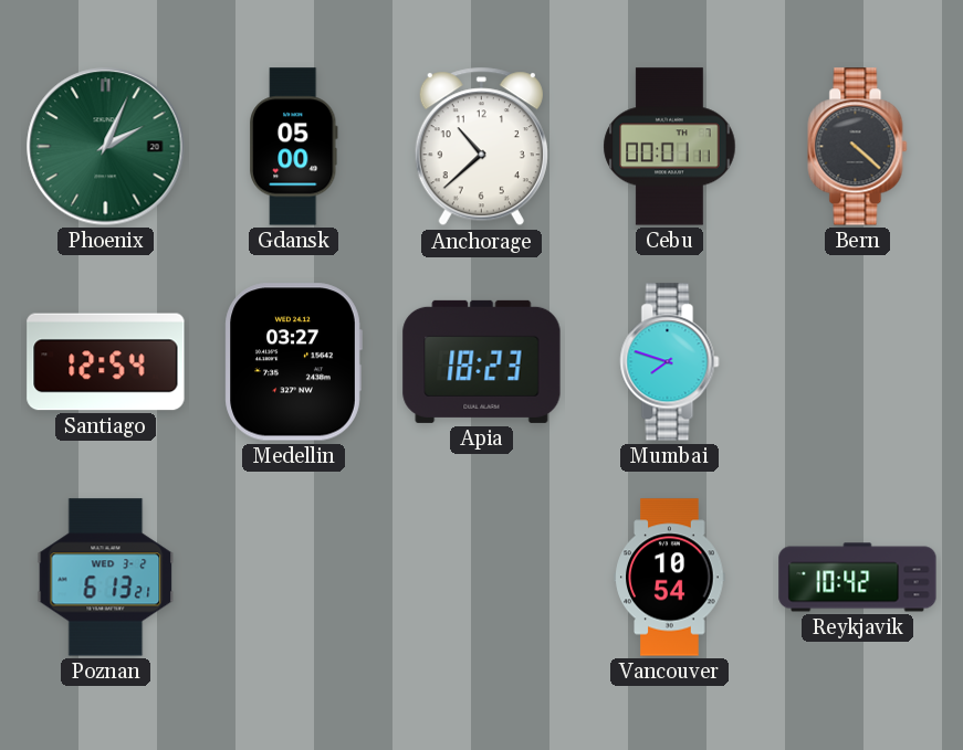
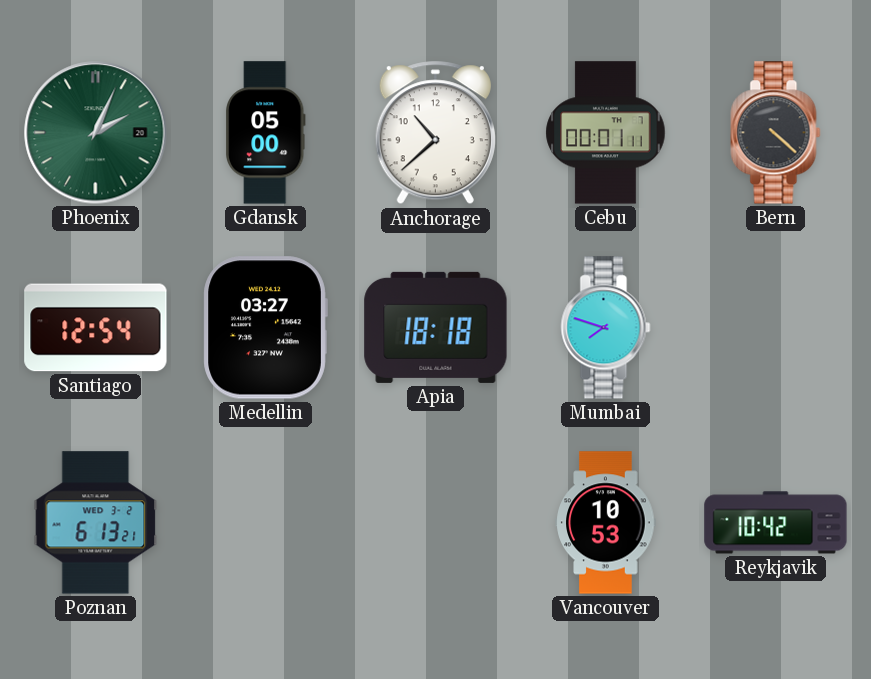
Apia: 18:23 -> 18:18 (436, 327)
Vancouver: 10:54 -> 10:53 (606, 523)
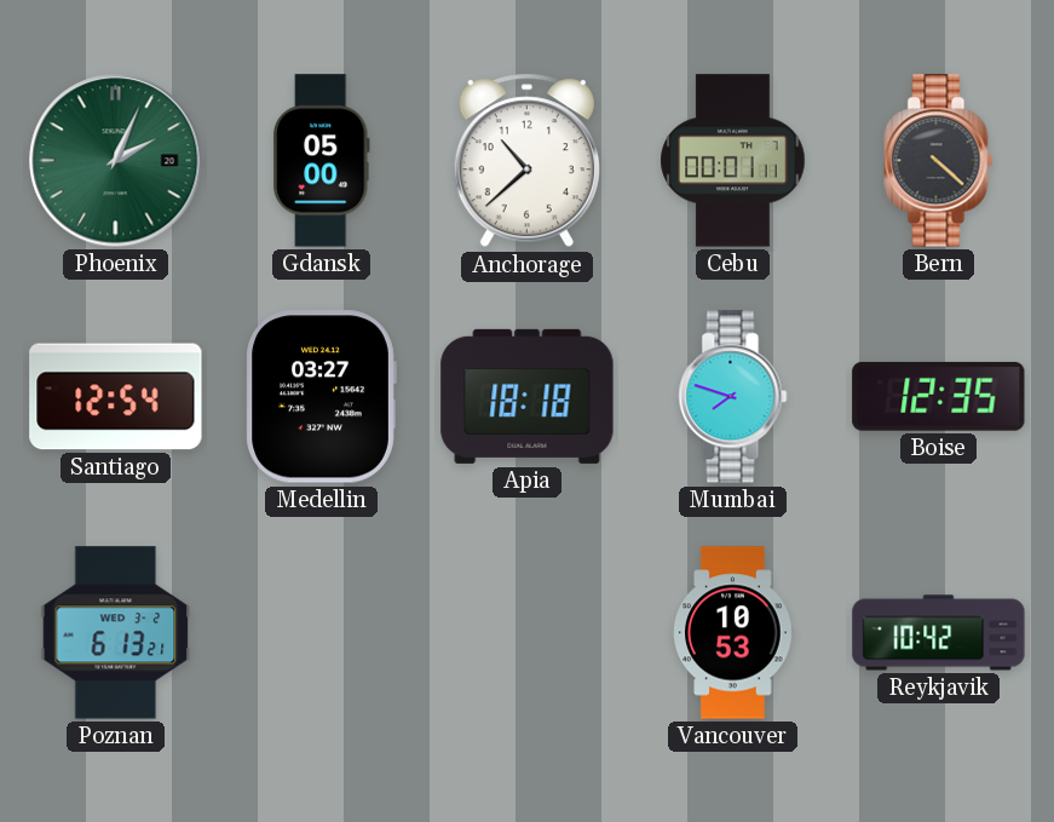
Boise: none -> 12:35 (939, 396)
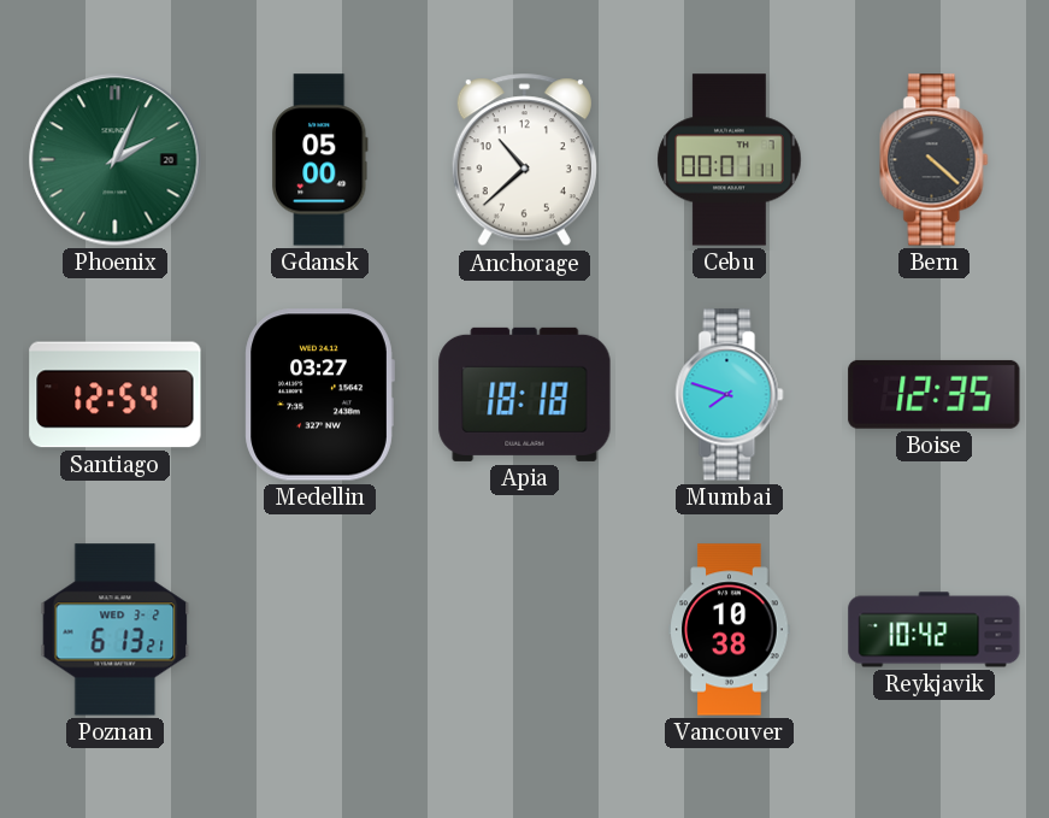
Vancouver: 10:53 -> 10:38 (730, 630)
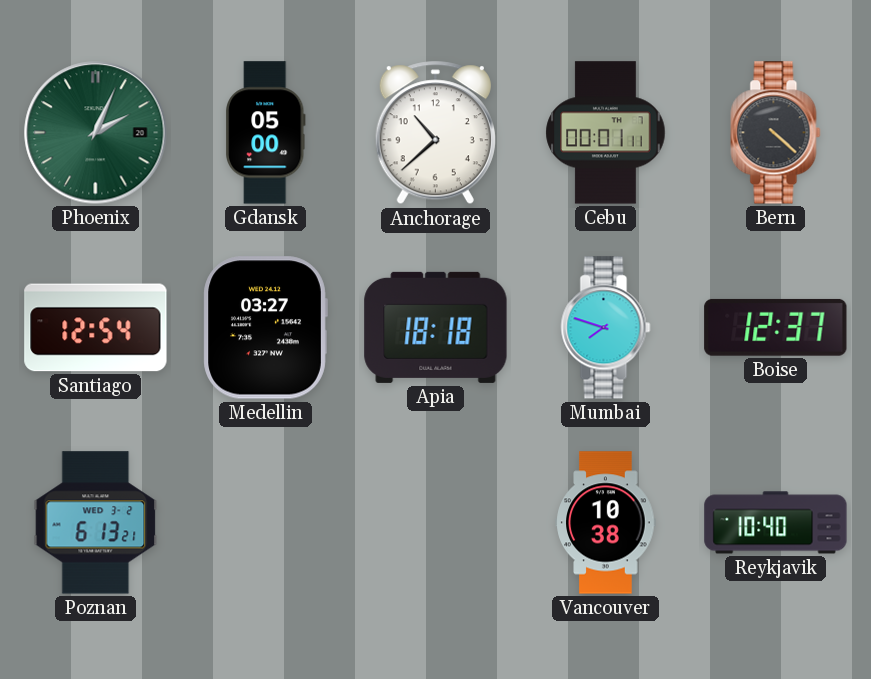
Boise: 12:35 -> 12:37 (776, 327)
Reykjavik: 10:42 -> 10:40 (776, 523)
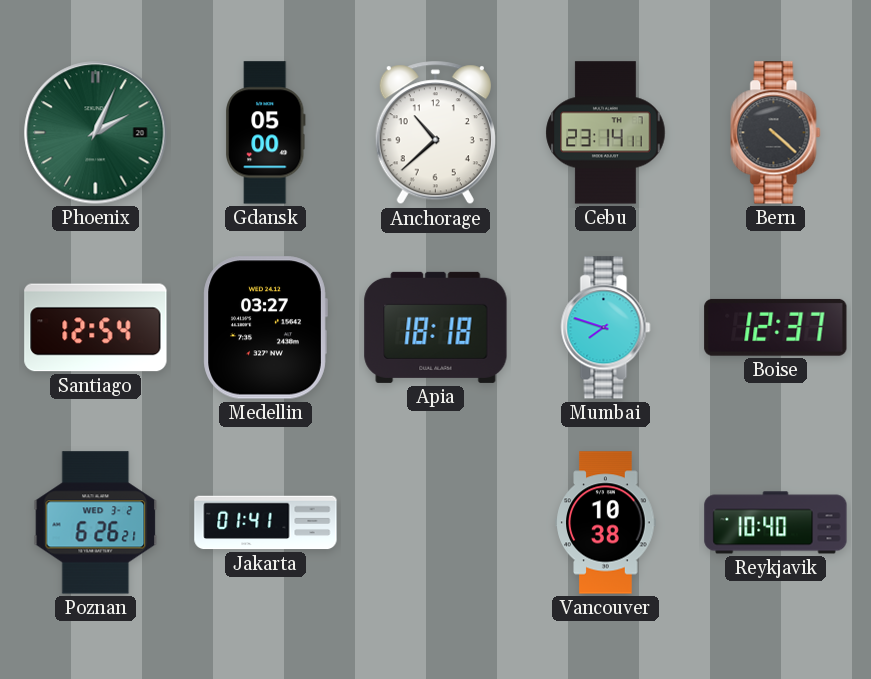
Cebu: 00:01 -> 23:14 (606, 133)
Poznan: 6:13 -> 6:26 (96, 523)
Jakarta: none -> 01:41 (266, 523)
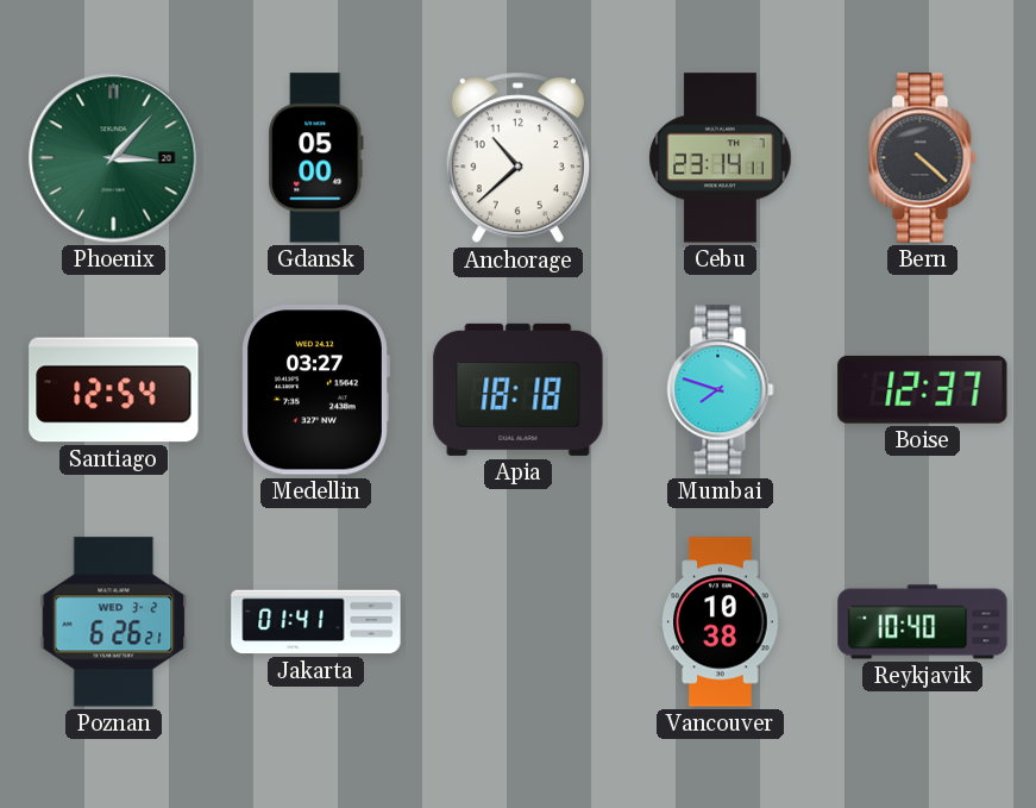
Phoenix: 2:04 -> 3:07 (114, 158)
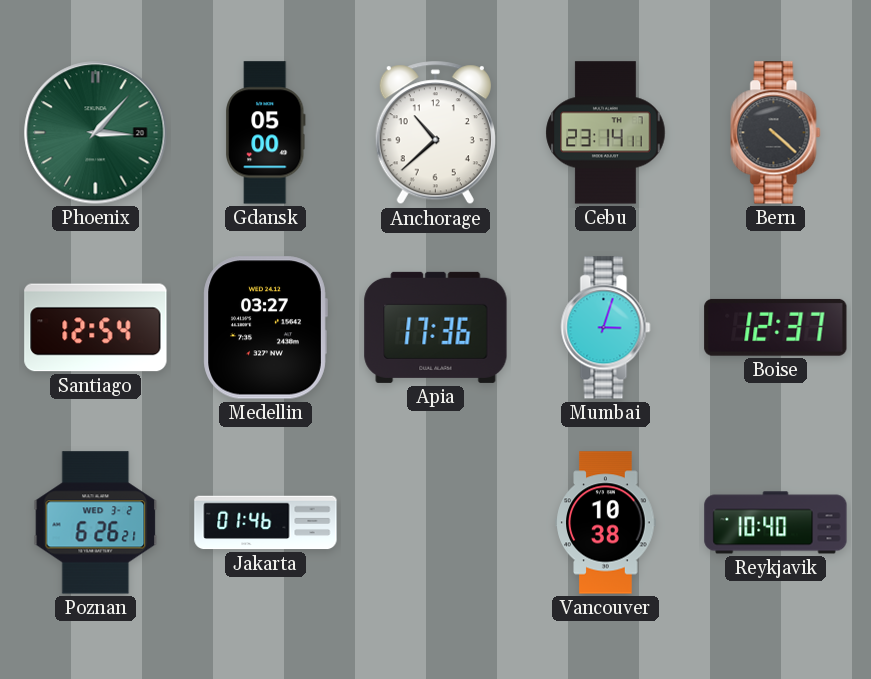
Apia: 18:18 -> 17:36 (436, 327)
Mumbai: 7:48 -> 3:03 (606, 328)
Jakarta: 01:41 -> 01:46 (266, 523)
